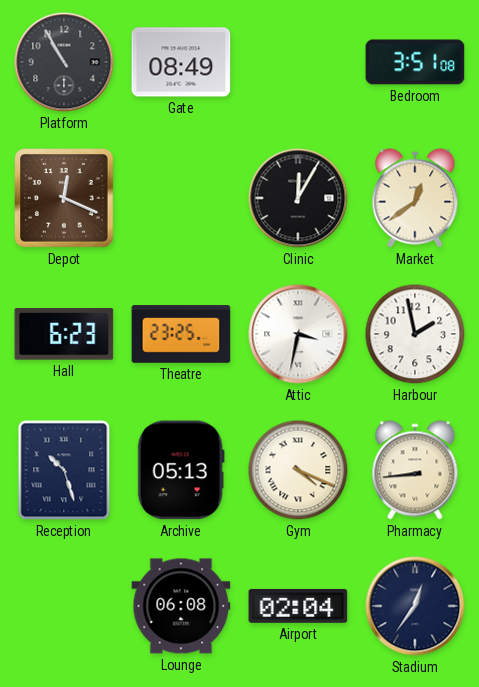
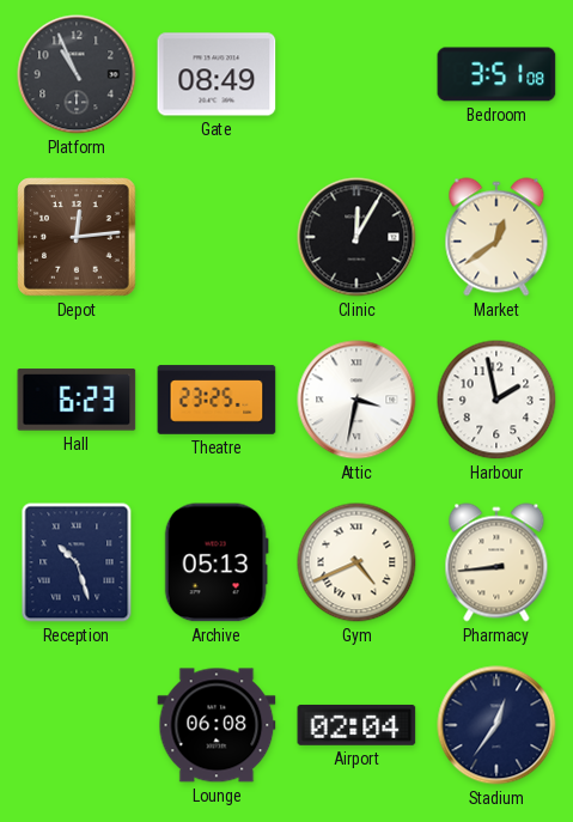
Platform: 10:55 -> 10:56 (77, 74)
Depot: 12:19 -> 12:14 (77, 237)
Gym: 4:19 -> 4:41 (356, 562)
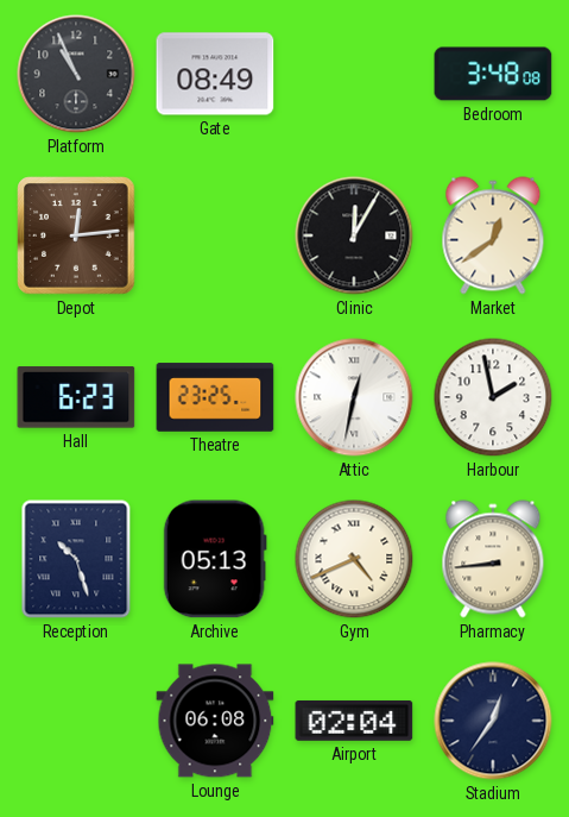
Bedroom: 3:51 -> 3:48 (493, 74)
Attic: 3:32 -> 12:32 (354, 397)
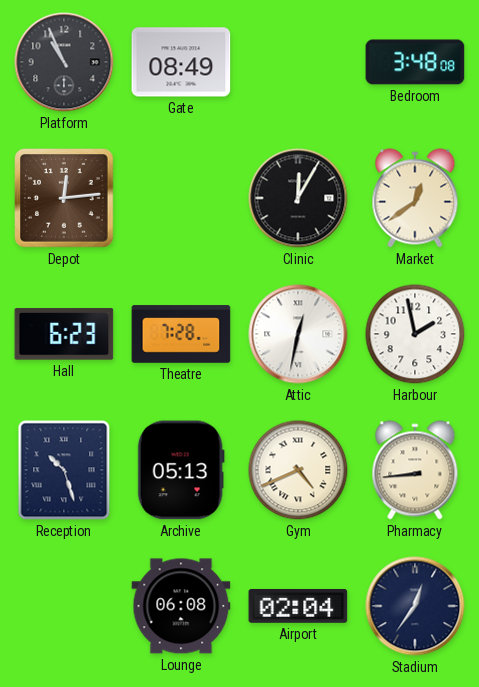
Theatre: 23:25 -> 7:28 (181, 334)
